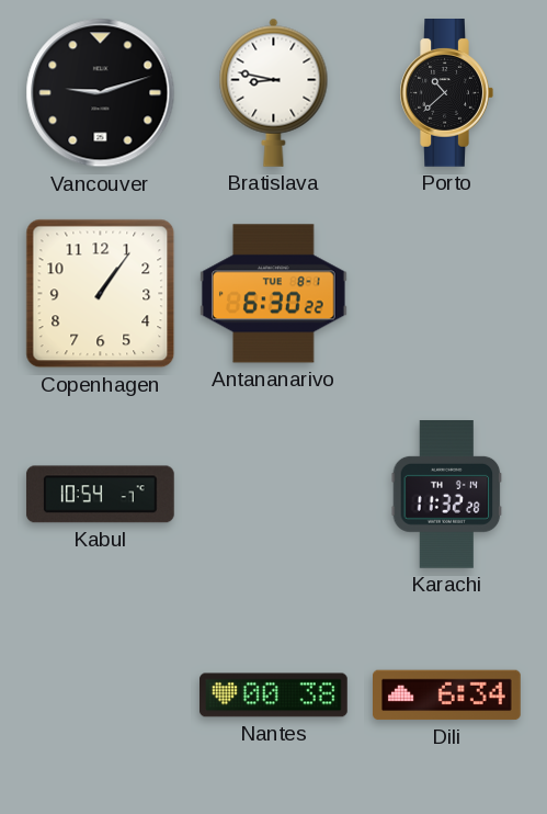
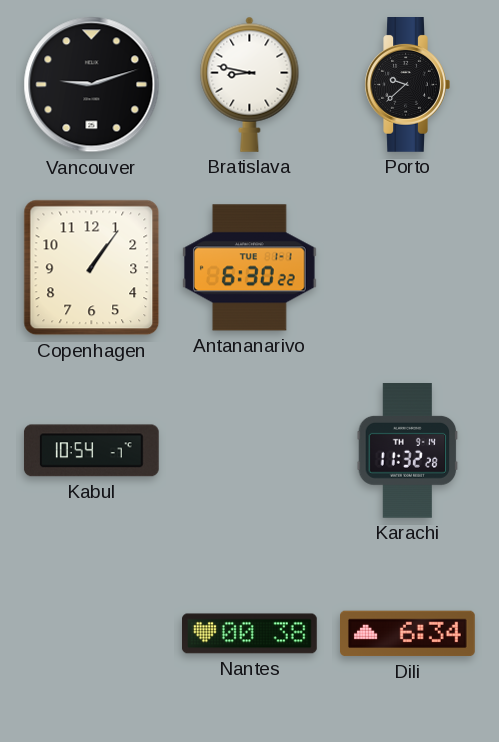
Porto: 10:38 -> 9:38 (407, 85)
Antananarivo date: TUE 8-1 -> TUE 1-1 (249, 268)
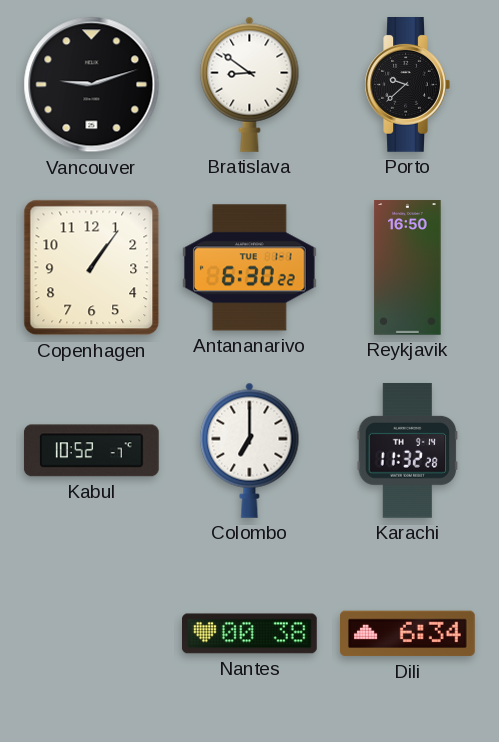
Bratislava: 8:47 -> 8:51 (250, 84)
Reykjavik: none -> 16:50 (408, 268)
Kabul: 10:54 -> 10:52 (91, 451)
Colombo: none -> 7:00 (250, 450)
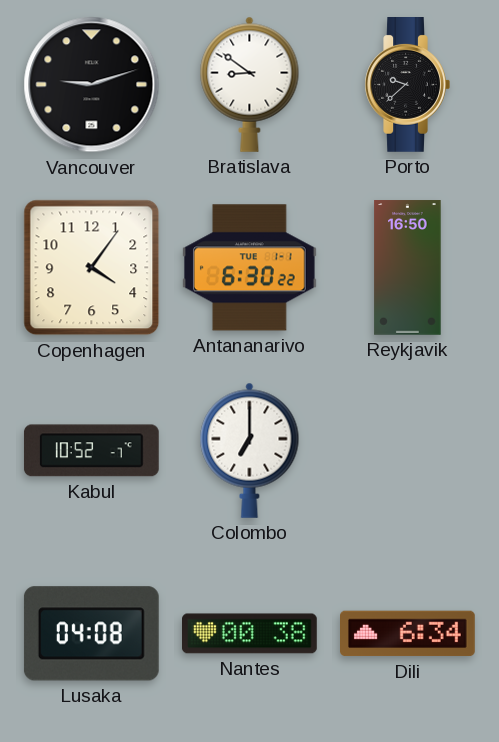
Copenhagen: 1:06 -> 4:06 (92, 268)
Karachi: 11:32 -> none (408, 451)
Lusaka: none -> 04:08 (91, 634)
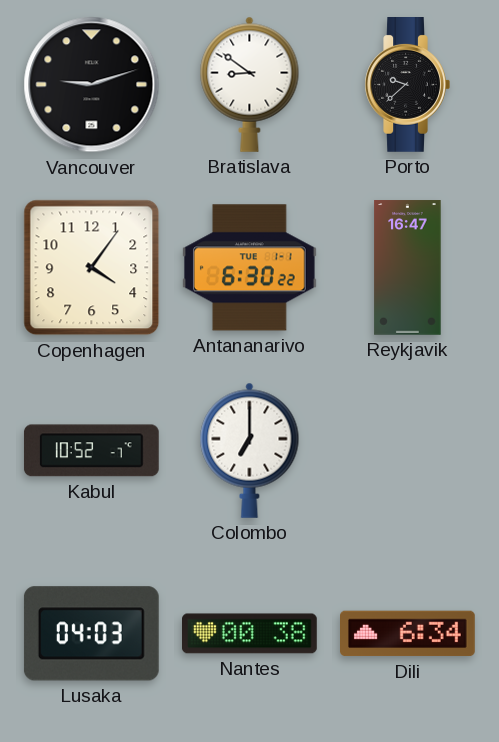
Reykjavik: 16:50 -> 16:47 (408, 268)
Lusaka: 04:08 -> 04:03 (91, 634)
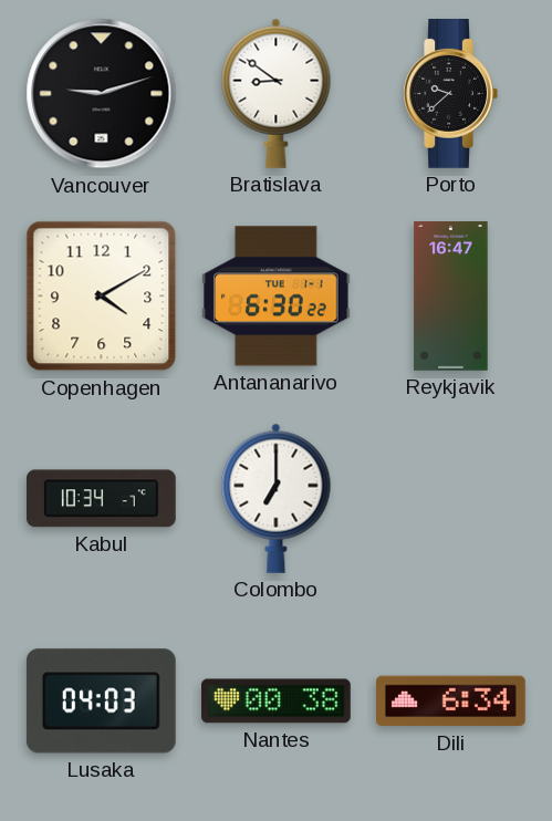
Copenhagen: 4:06 -> 4:10 (102, 297)
Kabul: 10:52 -> 10:34 (101, 499)
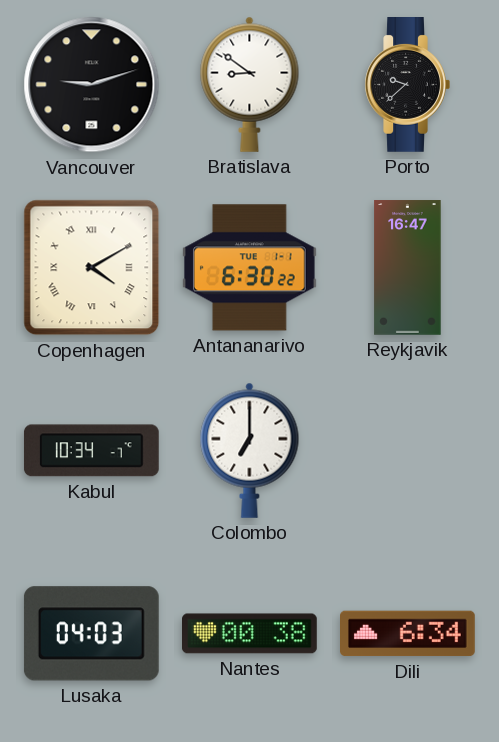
Copenhagen numerals: Arabic -> Roman (92, 268)
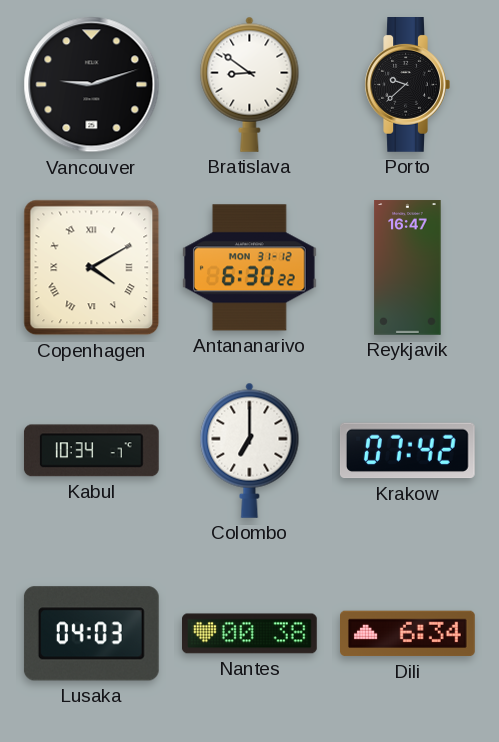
Antananarivo date: TUE 1-1 -> MON 31-12 (249, 268)
Krakow: none -> 07:42 (407, 451)
